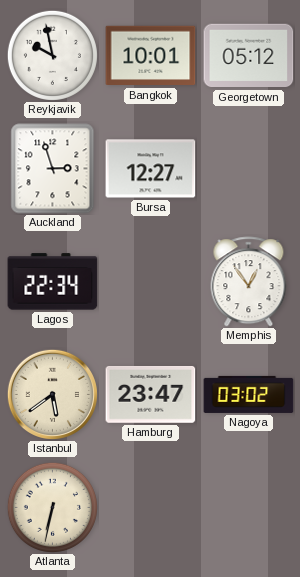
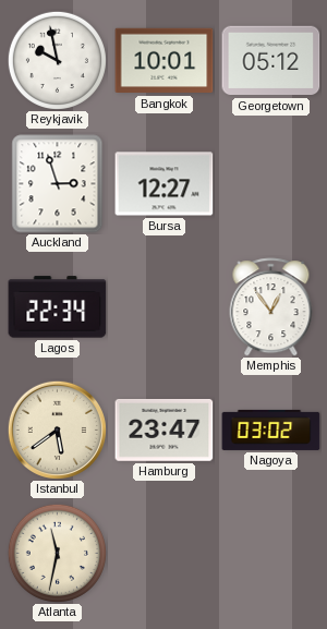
Atlanta: 6:32 -> 11:32 (57, 553)
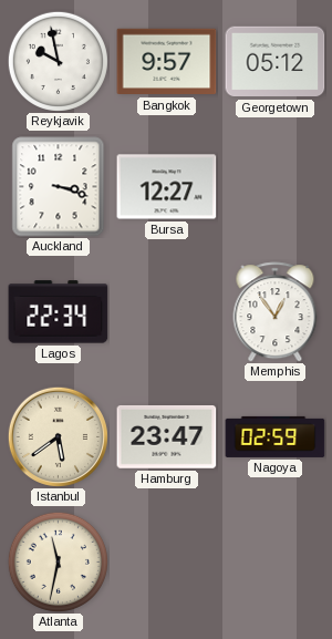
Bangkok: 10:01 -> 9:57 (167, 62)
Auckland: 2:57 -> 3:18 (59, 187)
Nagoya: 03:02 -> 02:59 (276, 436)
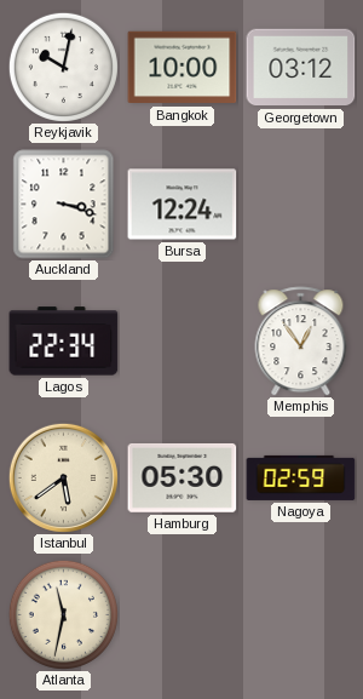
Reykjavik: 9:58 -> 10:02 (63, 67)
Bangkok: 9:57 -> 10:00 (183, 68)
Georgetown: 05:12 -> 03:12 (301, 68)
Bursa: 12:27 -> 12:24 (183, 205)
Hamburg: 23:47 -> 05:30 (183, 479)
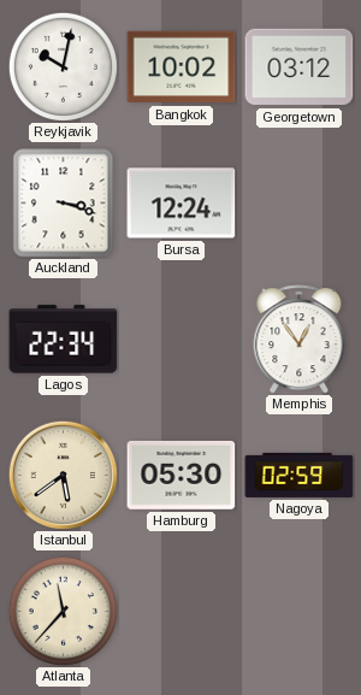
Bangkok: 10:00 -> 10:02 (182, 67)
Atlanta: 11:32 -> 11:37 (63, 611)
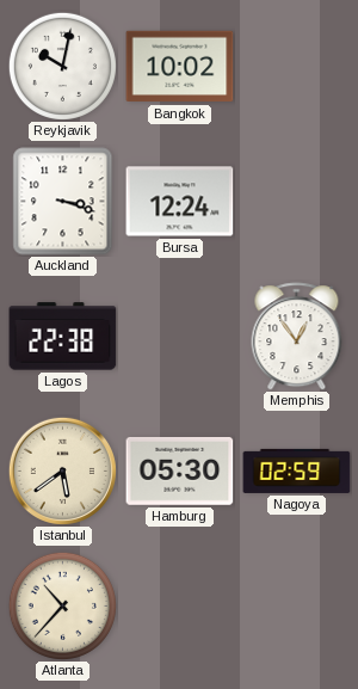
Georgetown: 03:12 -> none (300, 67)
Lagos: 22:34 -> 22:38 (63, 337)
Atlanta: 11:37 -> 10:37 (62, 605)
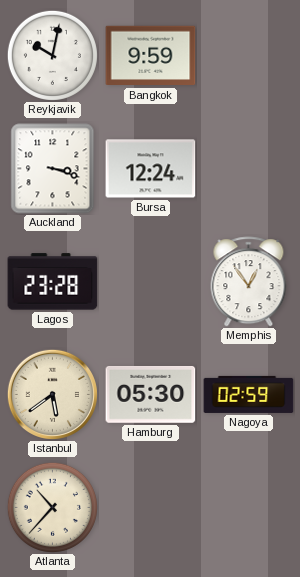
Bangkok: 10:02 -> 9:59 (151, 56)
Lagos: 22:38 -> 23:28 (53, 282)
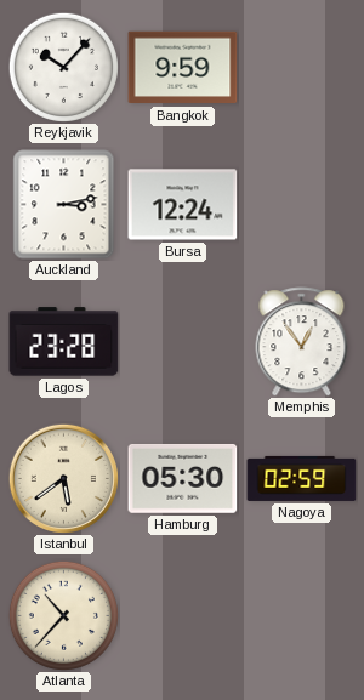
Reykjavik: 10:02 -> 10:07 (63, 67)
Auckland: 3:18 -> 3:13 (64, 205)
